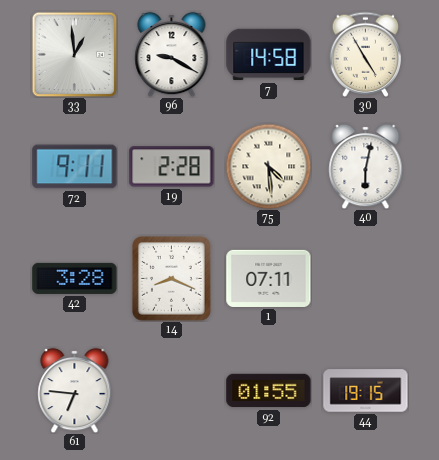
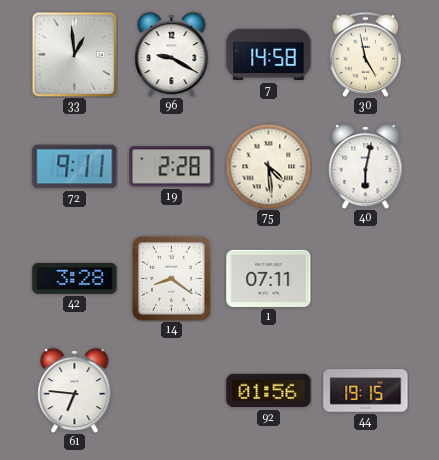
30: 4:55 -> 4:58 (366, 54)
14: 8:19 -> 8:21 (171, 278)
92: 01:55 -> 01:56 (269, 391)
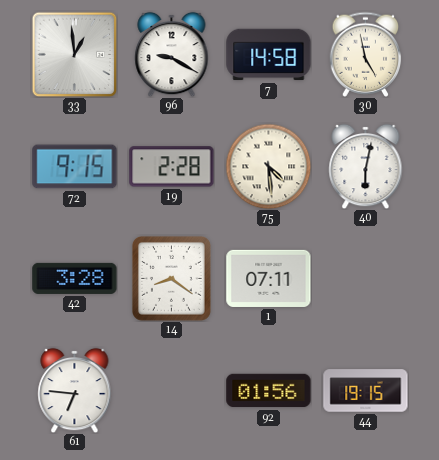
72: 9:11 -> 9:15 (75, 167)
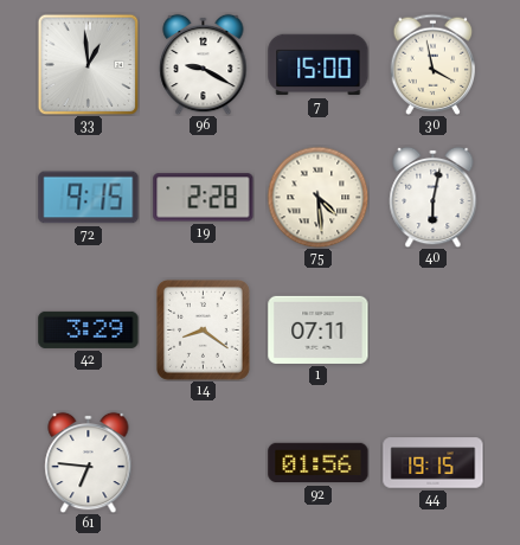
7: 14:58 -> 15:00 (319, 65)
30: 4:58 -> 3:58 (434, 64)
42: 3:28 -> 3:29 (89, 329)
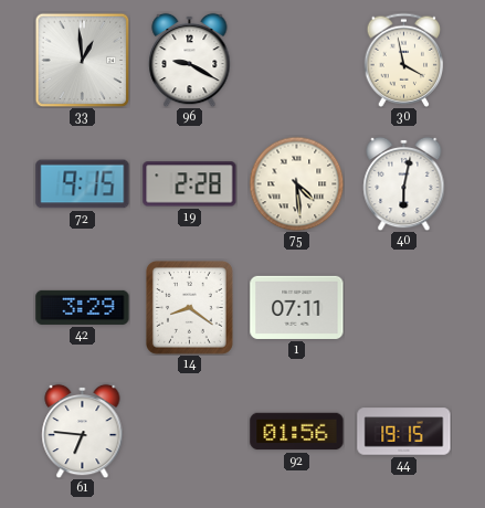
7: 15:00 -> none (319, 65)
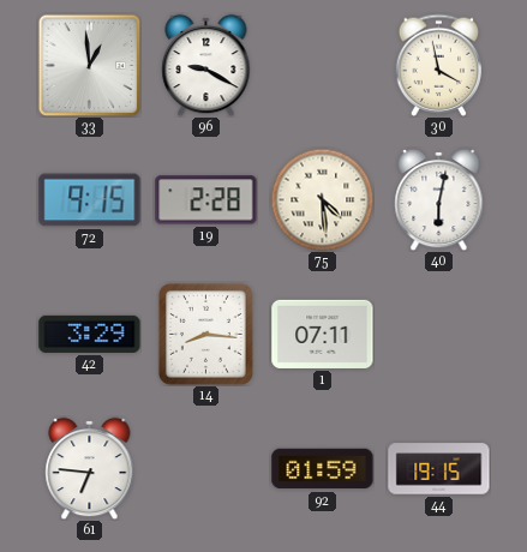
14: 8:21 -> 8:16 (205, 334)
92: 01:56 -> 01:59 (323, 469)
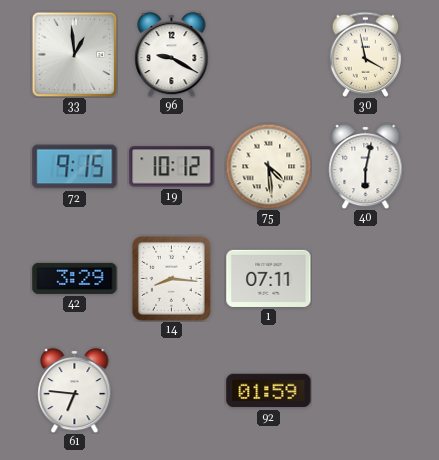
19: 2:28 -> 10:12 (172, 167)
44: 19:15 -> none (439, 469)
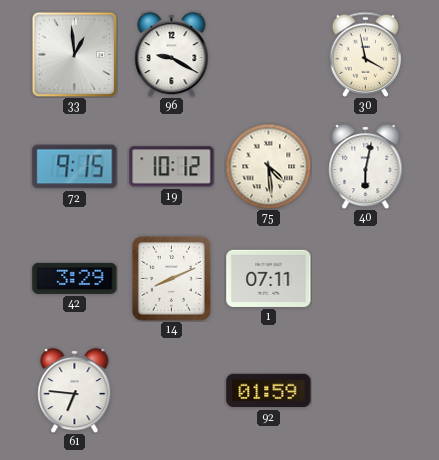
14: 8:16 -> 8:11 (171, 278)
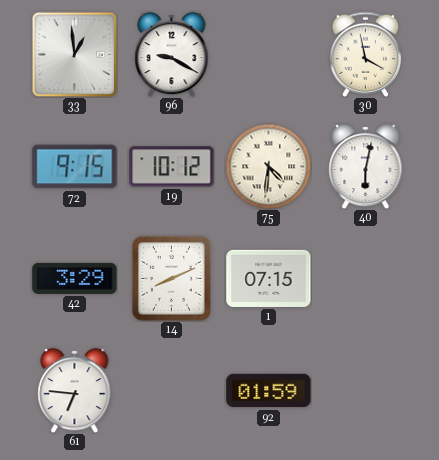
75: 4:29 -> 4:31 (268, 166)
1: 07:11 -> 07:15 (269, 278)
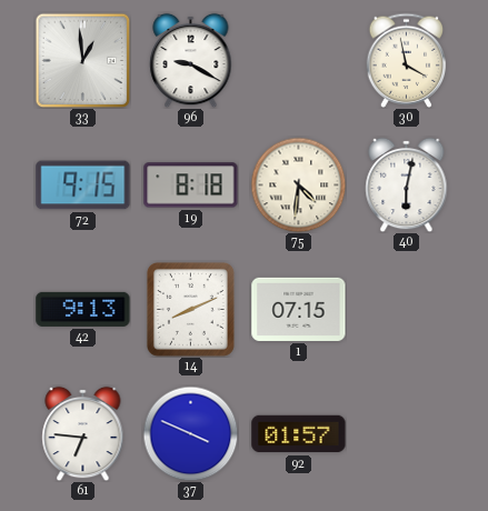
19: 10:12 -> 8:18 (191, 186)
42: 3:29 -> 9:13 (83, 309)
37: none -> 3:49 (190, 433)
92: 01:59 -> 01:57 (299, 434)
